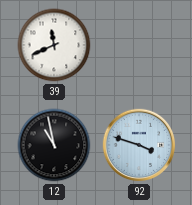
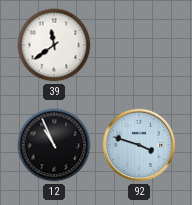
39: 11:41 -> 11:39 (54, 45)
12: 10:58 -> 10:56 (54, 145)
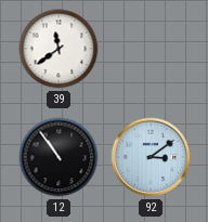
12: 10:56 -> 10:54 (58, 157)
92: 3:48 -> 3:09 (151, 157)
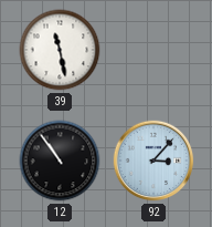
39: 11:39 -> 11:28 (60, 50)
92: 3:09 -> 3:07 (153, 161)
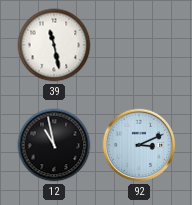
12: 10:54 -> 10:58 (54, 145)
92: 3:07 -> 3:11 (139, 145)
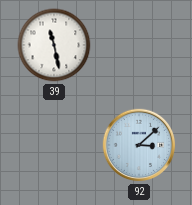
12: 10:58 -> none (54, 145)
92: 3:11 -> 3:08 (139, 145)
